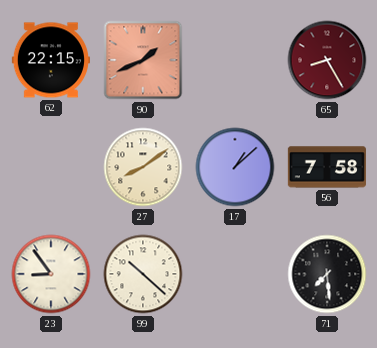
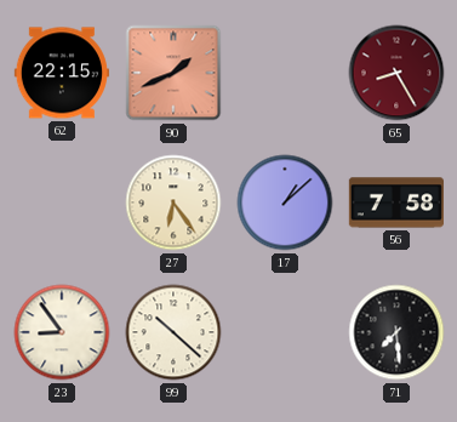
27: 8:09 -> 6:24 (173, 203)
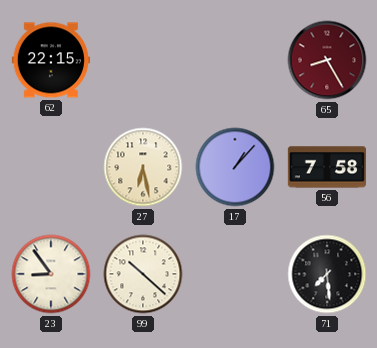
90: 1:41 -> none (173, 73)
27: 6:24 -> 6:28 (143, 167)
17: 1:08 -> 1:07 (235, 167)
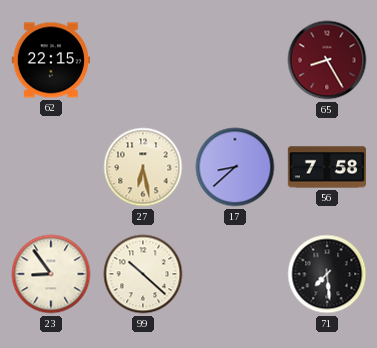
17: 1:07 -> 8:38 (235, 167)
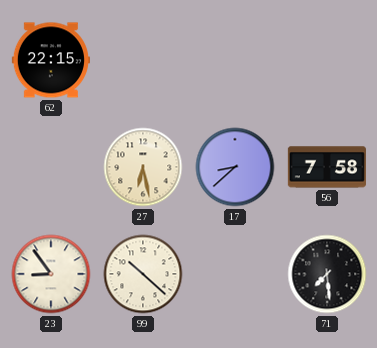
65: 8:25 -> none (327, 60)
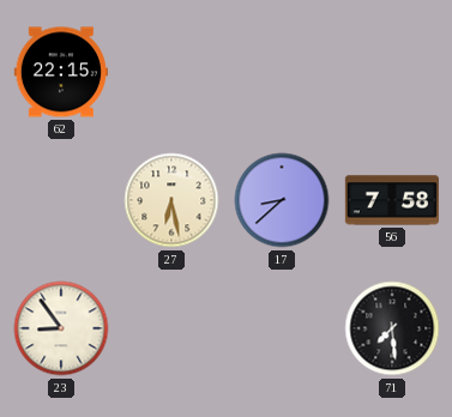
99: 10:22 -> none (143, 274)
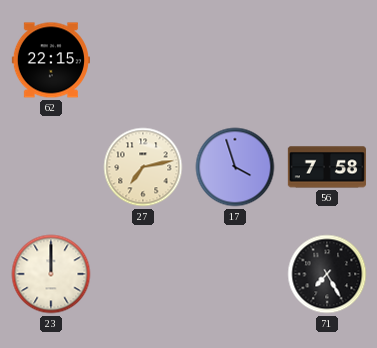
27: 6:28 -> 7:13 (143, 167)
17: 8:38 -> 3:57 (235, 167)
23: 8:54 -> 12:00 (51, 274)
71: 7:29 -> 7:25 (327, 274)
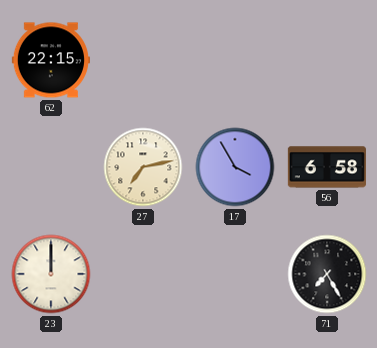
17: 3:57 -> 3:55 (235, 167)
56: 7:58 -> 6:58 (327, 167)
